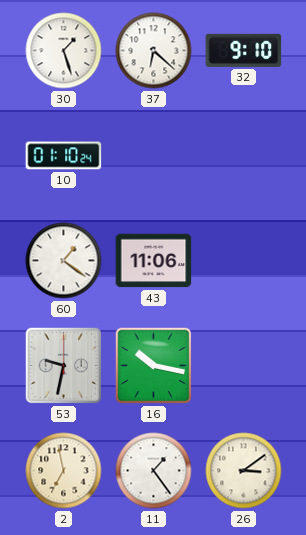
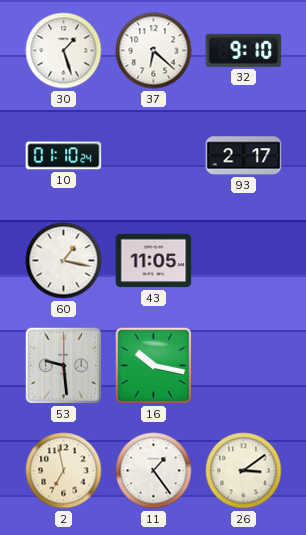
93: none -> 2:17 (244, 156)
60: 1:21 -> 1:17 (64, 261)
43: 11:06 -> 11:05 (154, 261)
53: 9:32 -> 9:29 (64, 366)
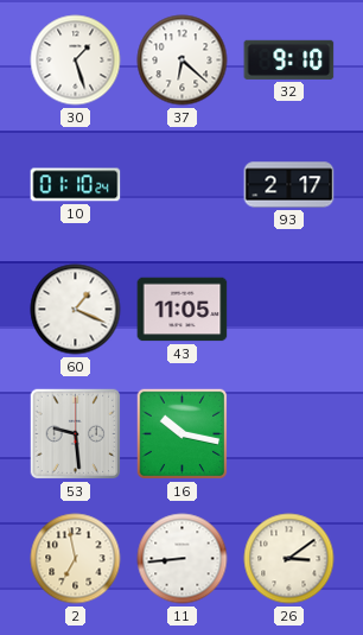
60: 1:17 -> 1:19 (76, 310)
11: 1:24 -> 8:44 (183, 559)
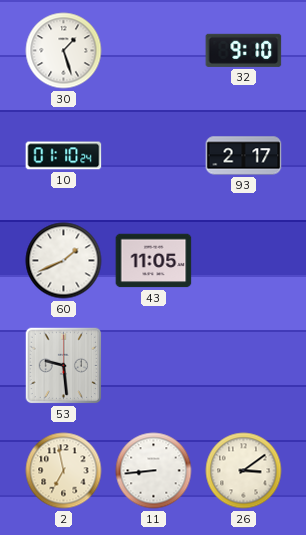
37: 6:22 -> none (183, 61)
60: 1:19 -> 1:41 (64, 261)
16: 10:17 -> none (183, 434)
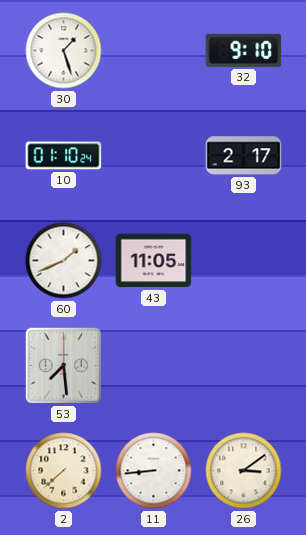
53: 9:29 -> 7:29 (64, 366)
2: 6:58 -> 7:38 (64, 471)
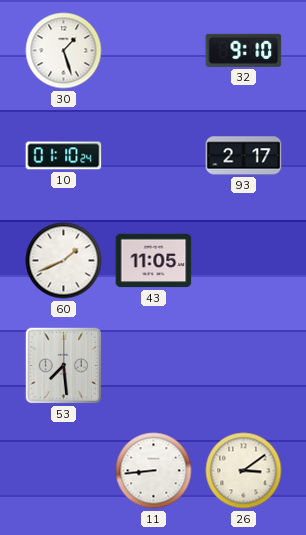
2: 7:38 -> none (64, 471)
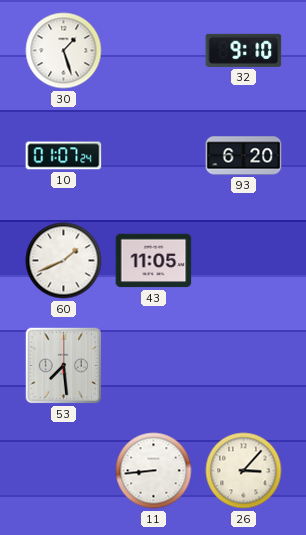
10: 01:10 -> 01:07 (64, 156)
93: 2:17 -> 6:20 (244, 156)
26: 3:09 -> 3:07 (244, 471)
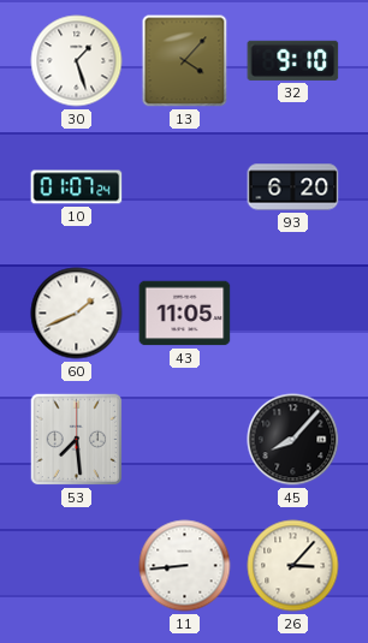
13: none -> 4:07 (185, 61)
45: none -> 8:07 (293, 440)
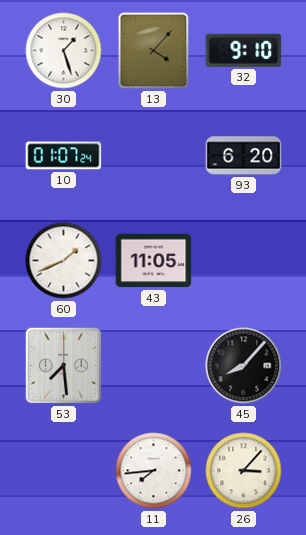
11: 8:44 -> 7:44 (154, 471)
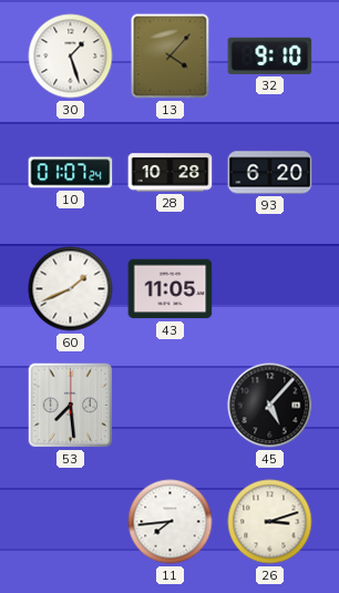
28: none -> 10:28 (171, 173)
45: 8:07 -> 5:07 (270, 406)
26: 3:07 -> 3:12 (270, 522)
